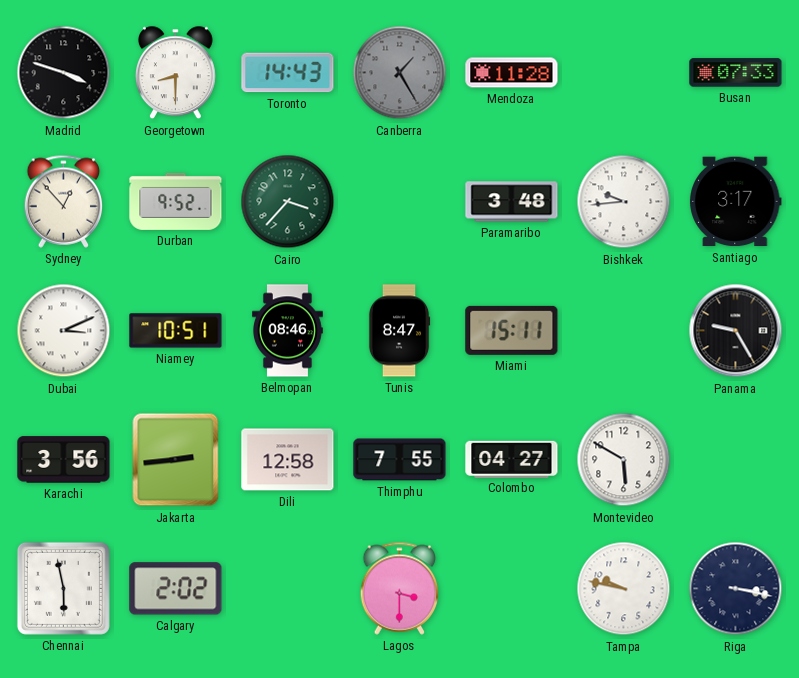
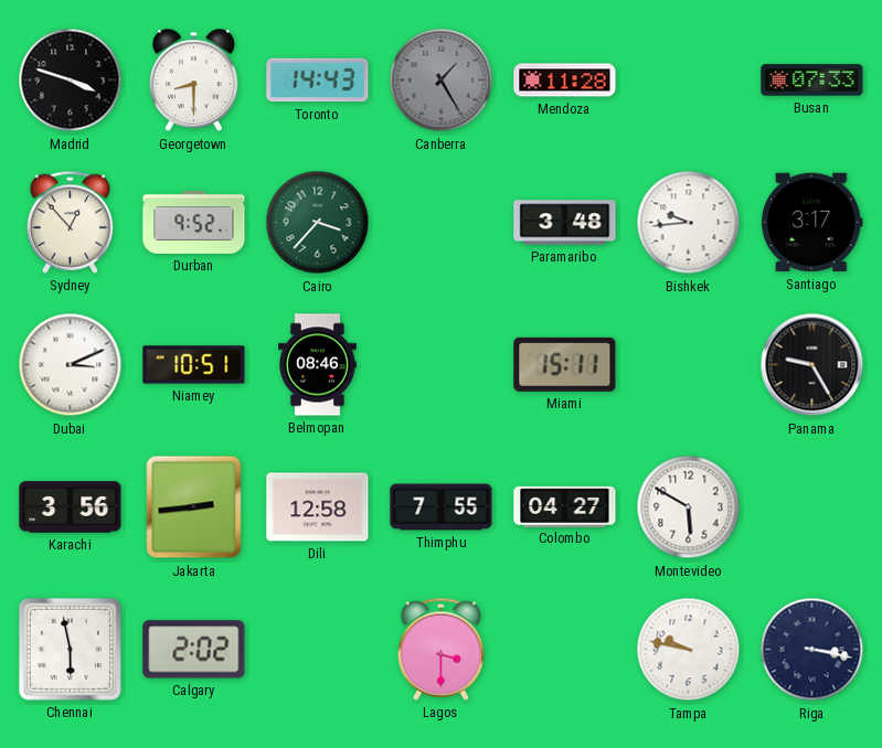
Tunis: 8:47 -> none (399, 331)
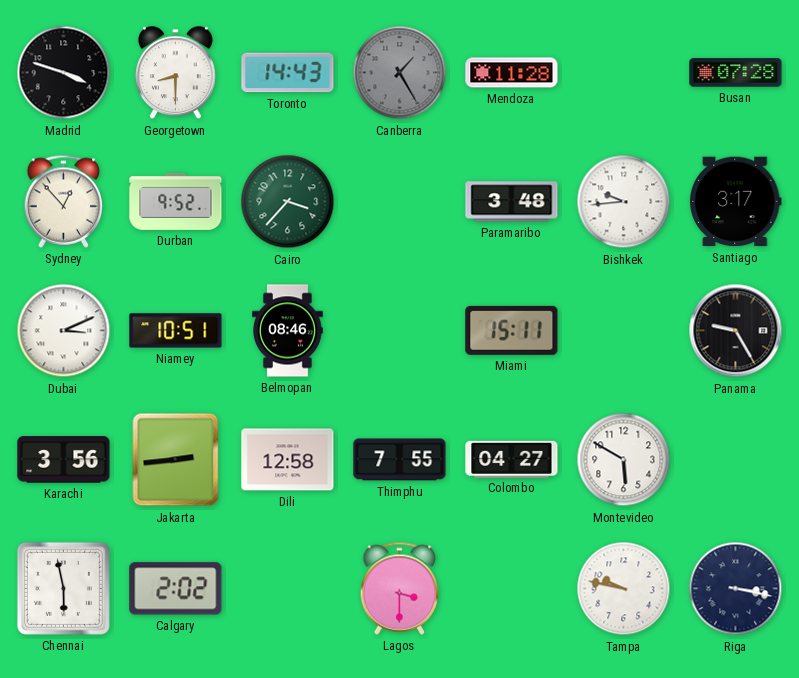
Busan: 07:33 -> 07:28 (736, 73)
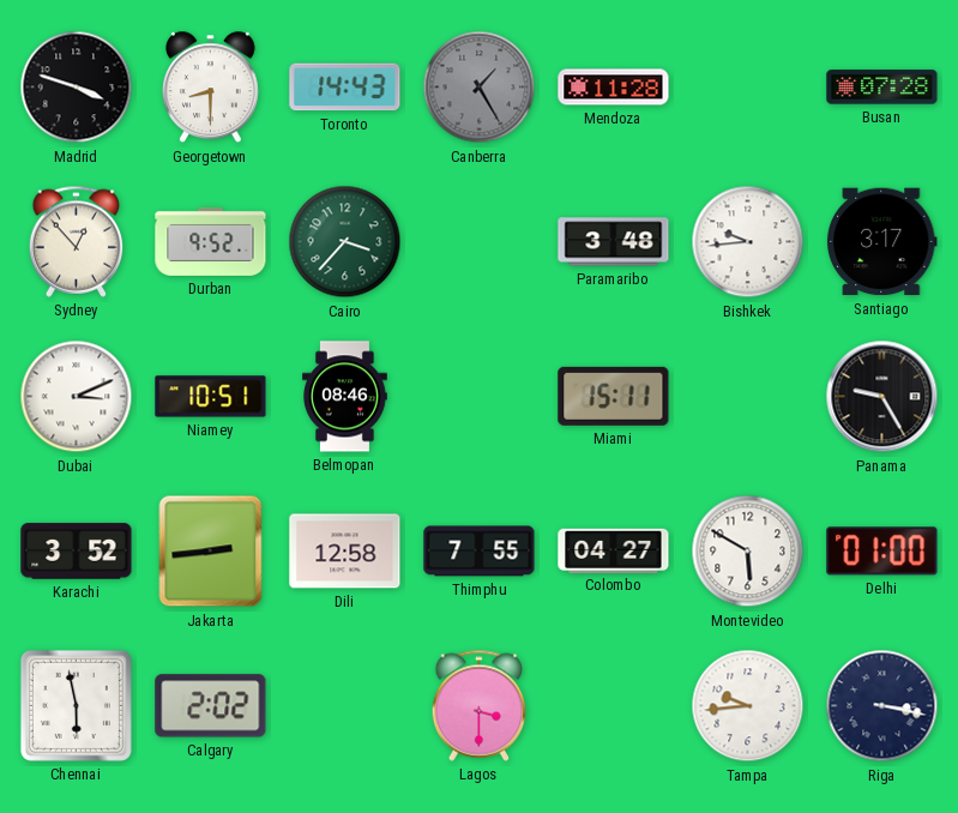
Karachi: 3:56 -> 3:52 (77, 552)
Delhi: none -> 01:00 (882, 552)
Tampa: 9:47 -> 9:44 (748, 706)
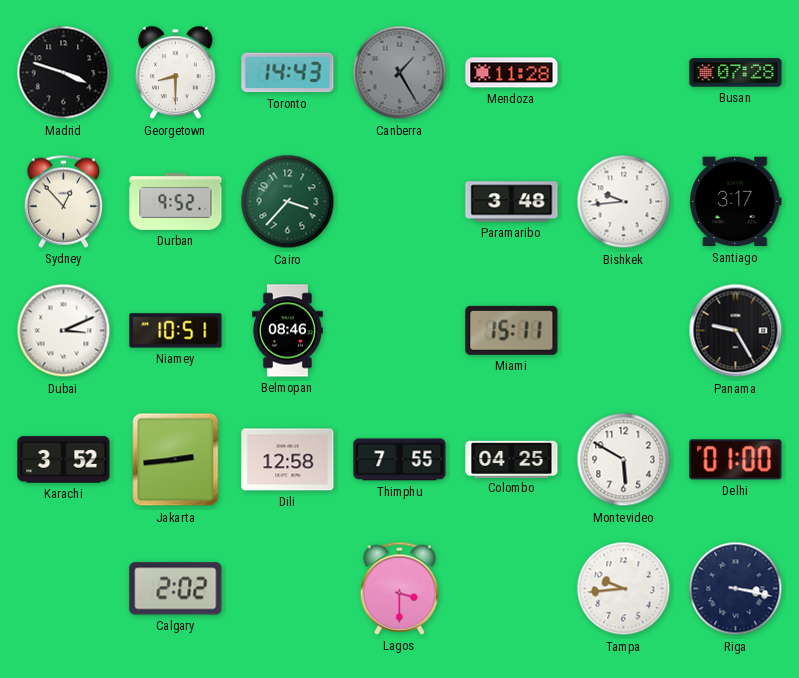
Colombo: 04:27 -> 04:25 (512, 459)
Chennai: 5:58 -> none (76, 705)
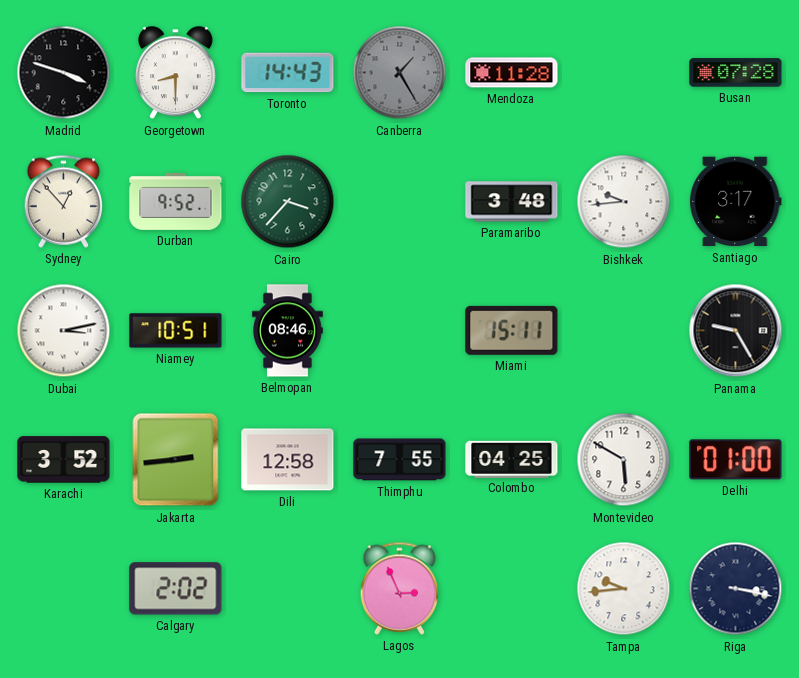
Dubai: 3:11 -> 3:13 (64, 331)
Lagos: 3:30 -> 2:56 (400, 588)
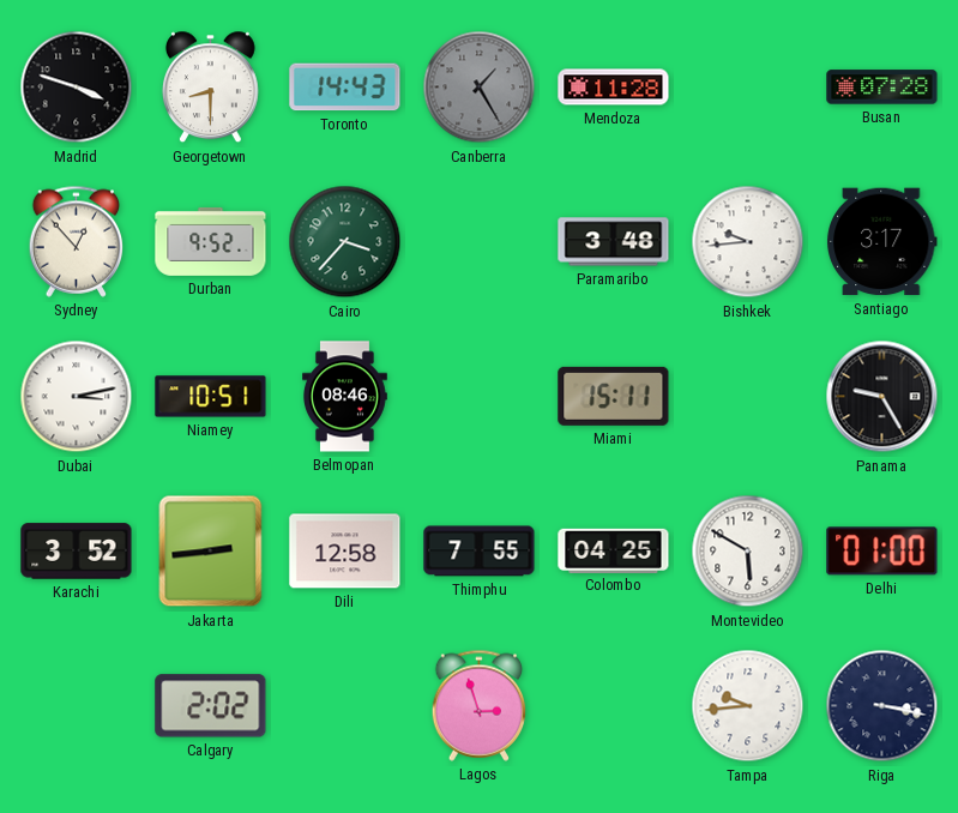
Lagos: 2:56 -> 2:57 (480, 705)
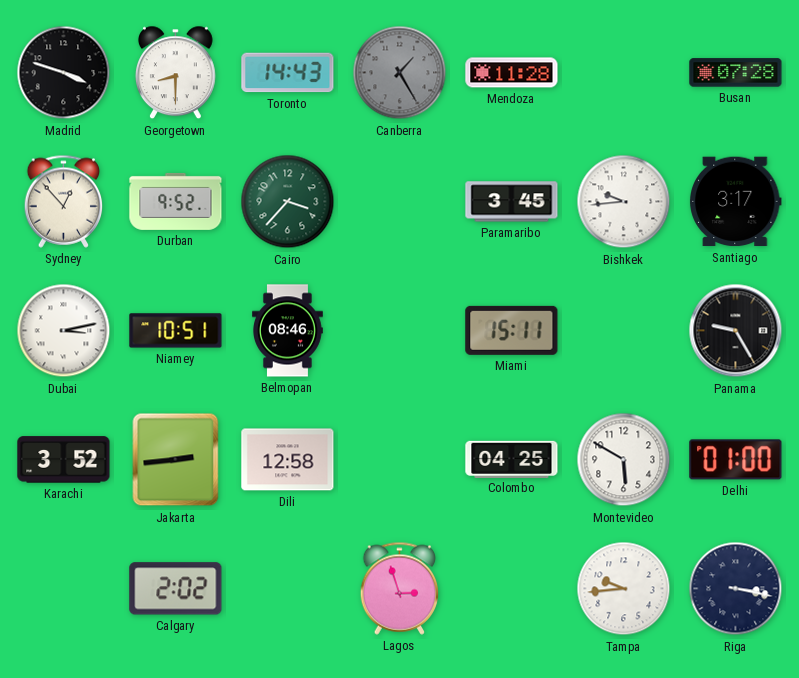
Paramaribo: 3:48 -> 3:45 (512, 202)
Thimphu: 7:55 -> none (480, 552)
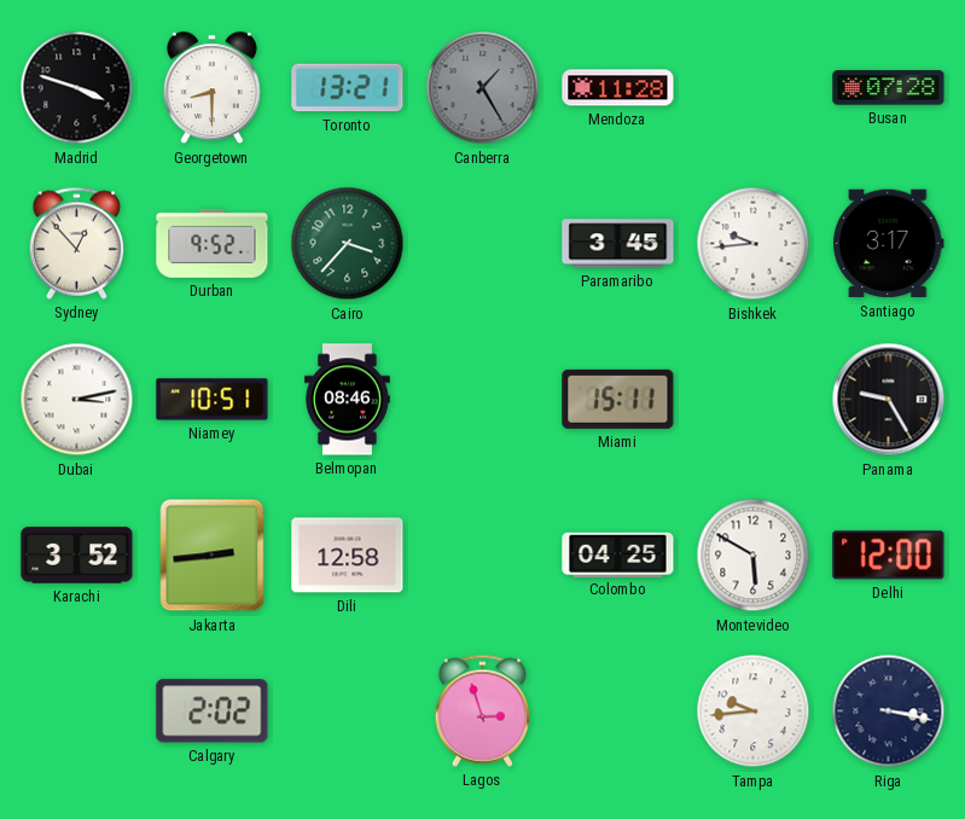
Toronto: 14:43 -> 13:21 (348, 88)
Delhi: 01:00 -> 12:00 (889, 556)
